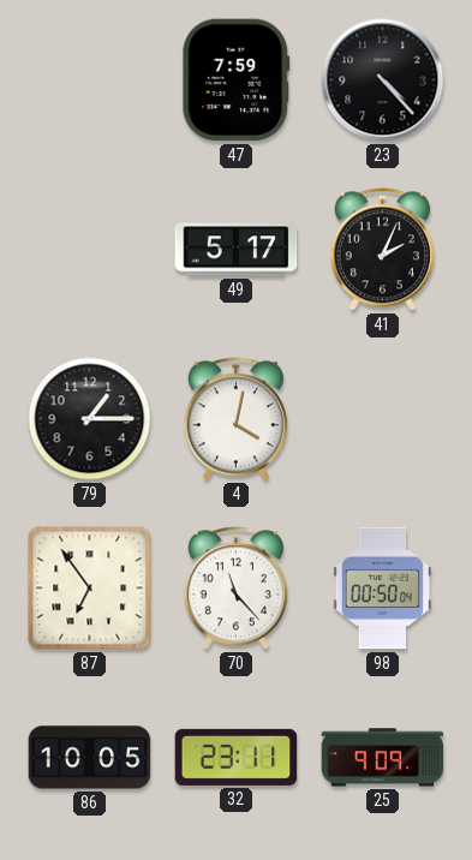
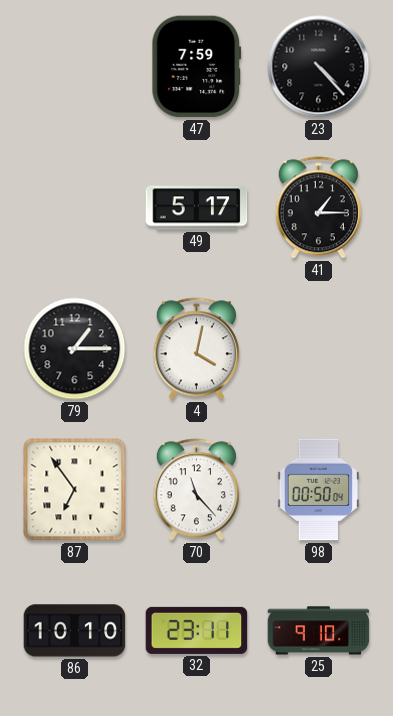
41: 2:04 -> 1:15 (318, 208)
86: 10:05 -> 10:10 (75, 631)
25: 9:09 -> 9:10 (319, 631)
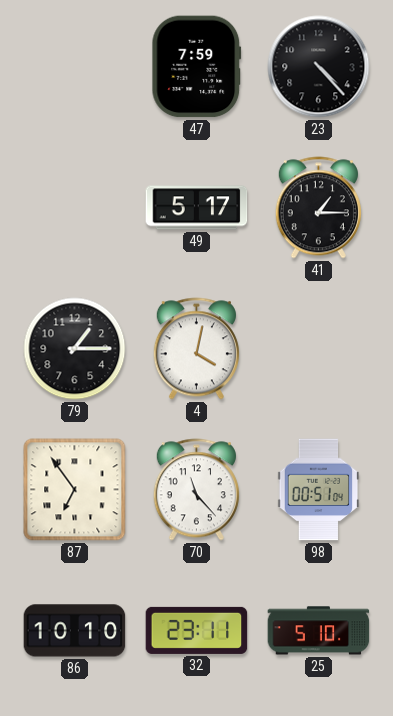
98: 00:50 -> 00:51 (319, 490)
25: 9:10 -> 5:10 (319, 631)
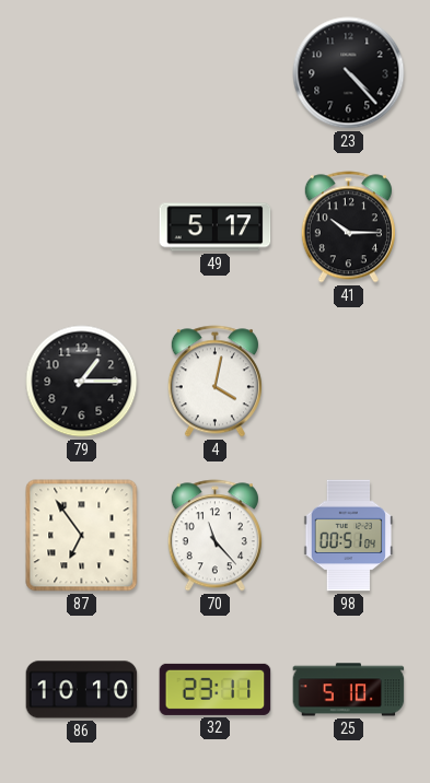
47: 7:59 -> none (197, 67)
41: 1:15 -> 10:15 (348, 227)
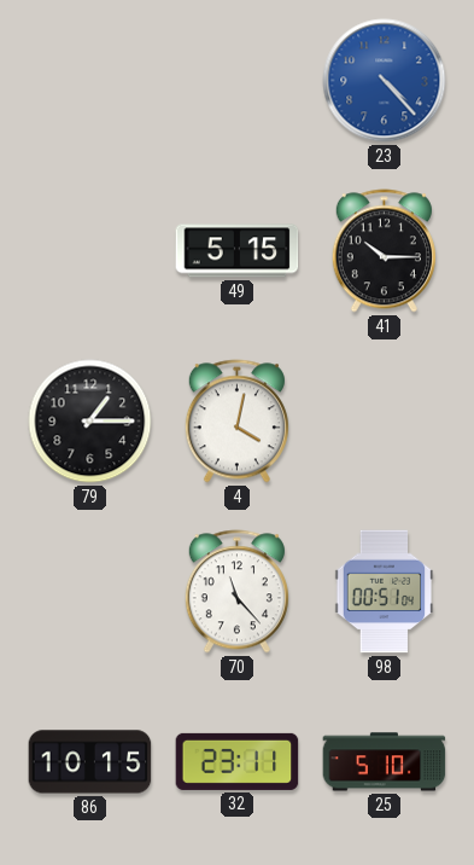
23 dial: black -> blue (385, 81)
49: 5:17 -> 5:15 (238, 251)
87: 6:54 -> none (82, 536)
86: 10:10 -> 10:15 (90, 762)
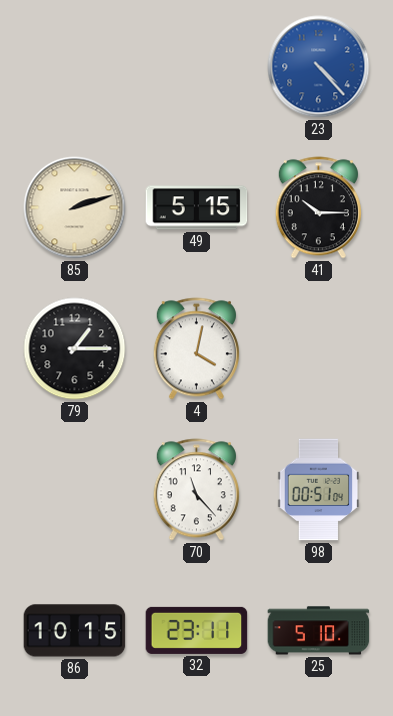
85: none -> 2:12 (75, 208)
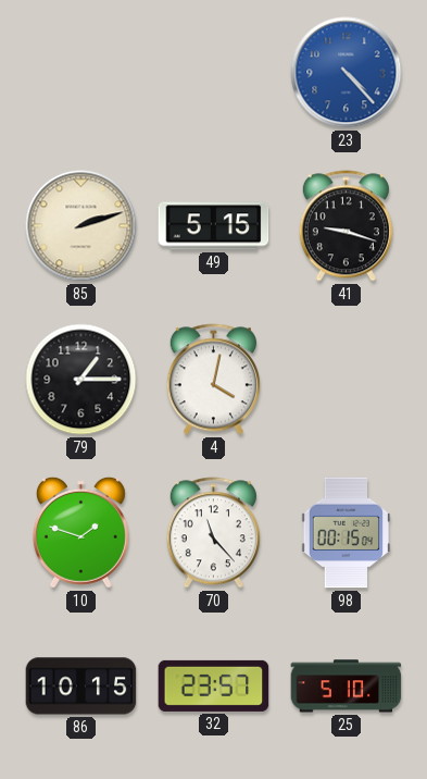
41: 10:15 -> 9:18 (346, 226)
10: none -> 1:48 (80, 532)
98: 00:51 -> 00:15 (347, 533)
32: 23:11 -> 23:57 (214, 685)
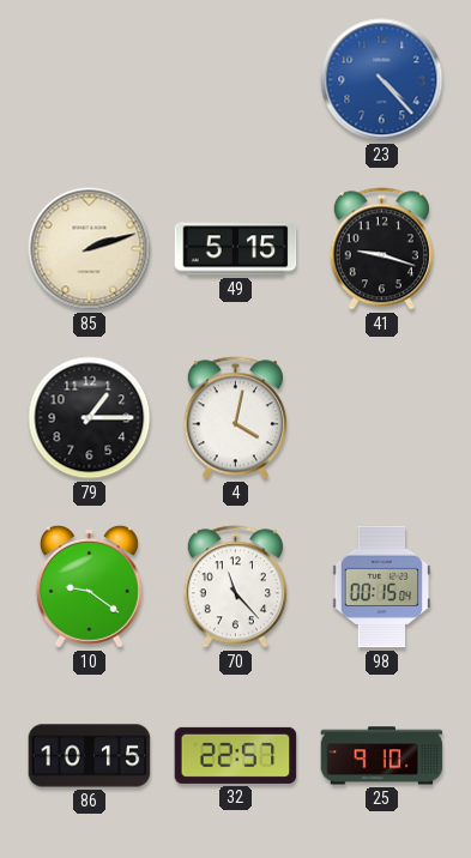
10: 1:48 -> 9:21 (89, 586)
32: 23:57 -> 22:57 (236, 755)
25: 5:10 -> 9:10 (382, 756)
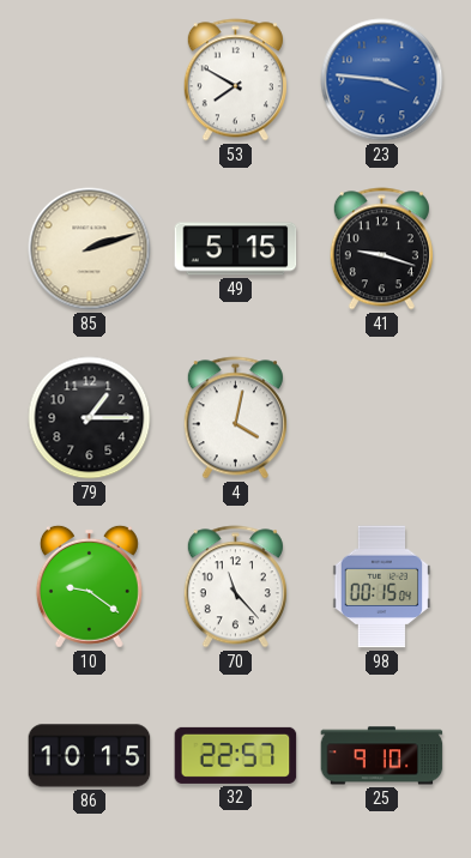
53: none -> 7:50 (235, 80)
23: 4:23 -> 3:46 (382, 80)
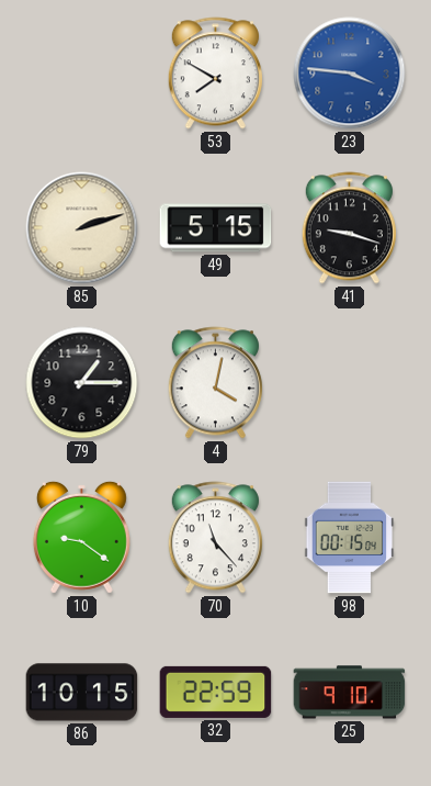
32: 22:57 -> 22:59 (216, 692)
